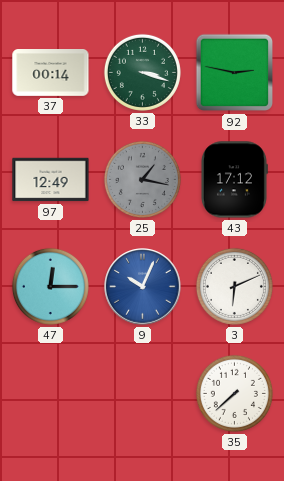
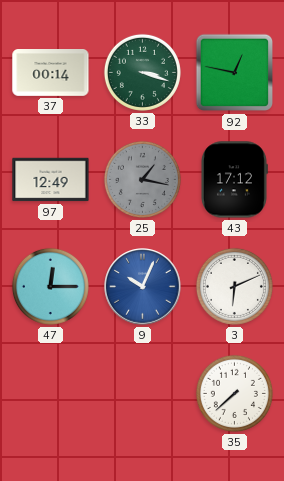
92: 2:47 -> 12:47 (235, 73)
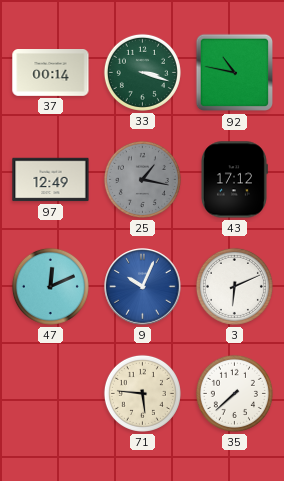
92: 12:47 -> 10:47 (235, 73)
47: 12:15 -> 12:11 (50, 286)
71: none -> 5:46 (142, 393)
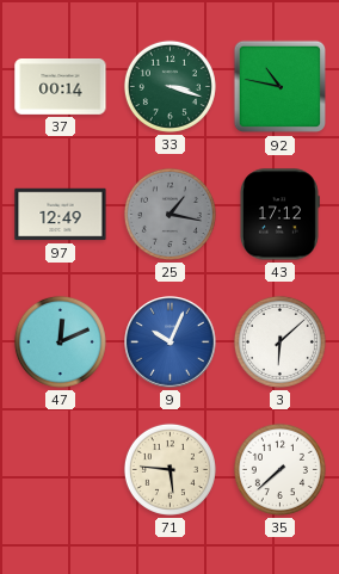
3: 6:11 -> 6:08 (279, 341)
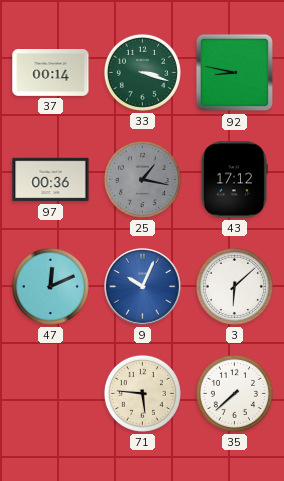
92: 10:47 -> 8:47 (235, 73)
97: 12:49 -> 00:36 (51, 180)
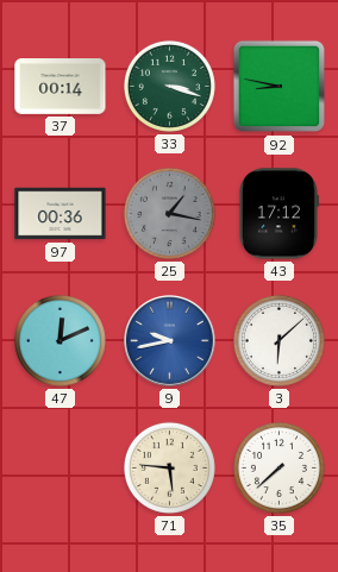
9: 10:04 -> 9:43 (170, 341)
